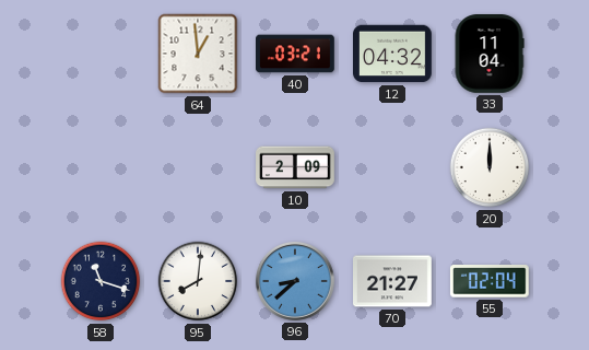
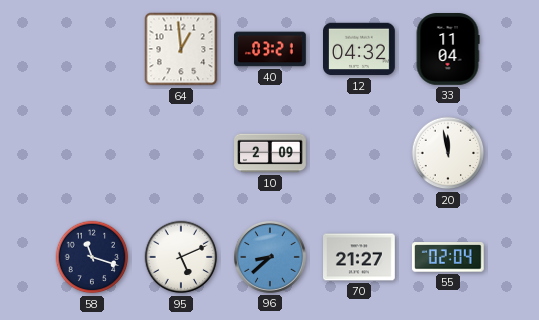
20: 12:00 -> 11:58 (448, 153)
95: 8:01 -> 5:11 (181, 257)
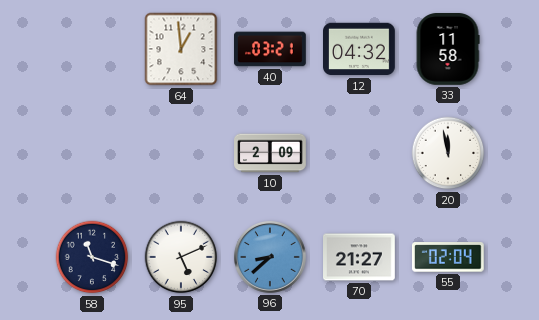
33: 11:04 -> 11:58 (448, 50)
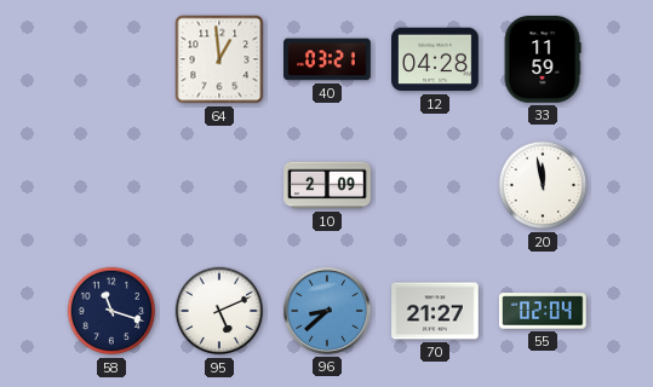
12: 04:32 -> 04:28 (436, 59)
33: 11:58 -> 11:59 (543, 60)
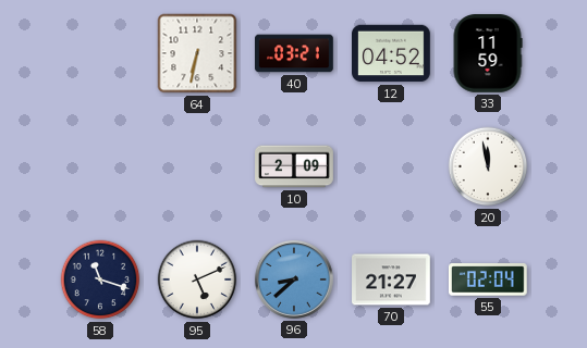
64: 12:59 -> 6:32 (197, 53)
12: 04:28 -> 04:52 (392, 53)
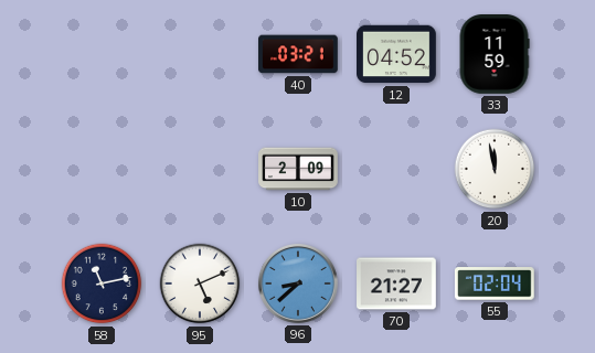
64: 6:32 -> none (197, 53)
58: 11:18 -> 11:13 (102, 284)
